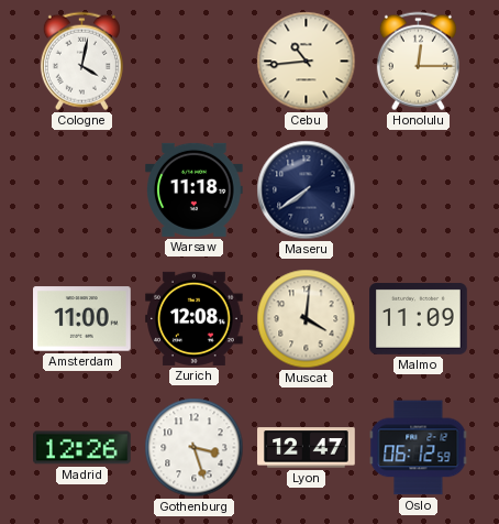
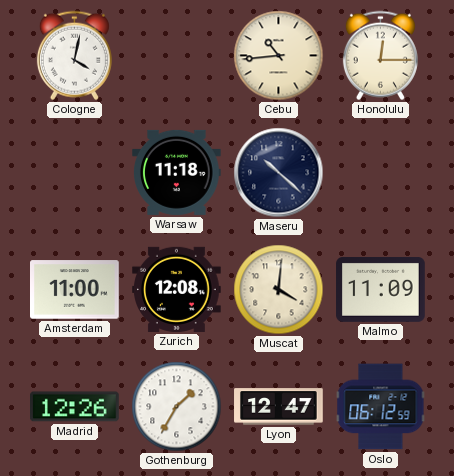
Maseru: 7:39 -> 10:22 (279, 173)
Gothenburg: 3:27 -> 1:35 (177, 407)
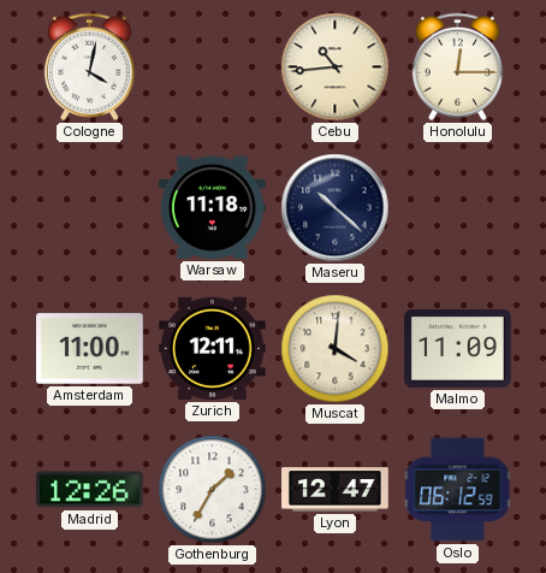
Zurich: 12:08 -> 12:11 (213, 348)
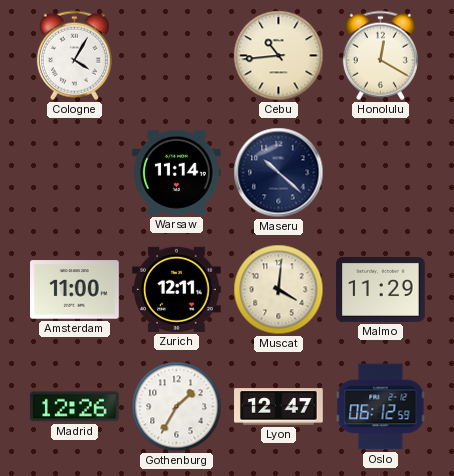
Cologne: 4:02 -> 4:05 (74, 56)
Honolulu: 12:15 -> 12:20 (380, 56)
Warsaw: 11:18 -> 11:14 (177, 172)
Malmo: 11:09 -> 11:29 (381, 290)
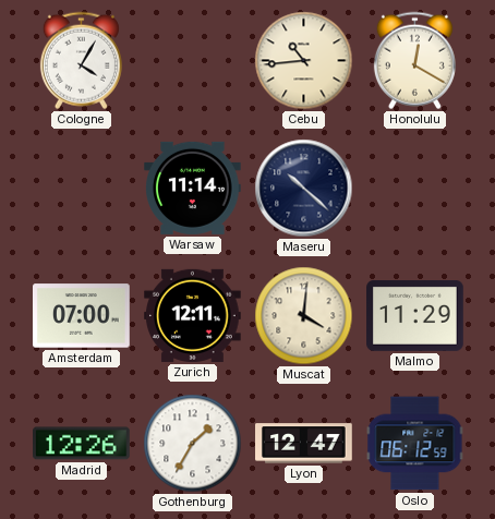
Amsterdam: 11:00 -> 07:00 (82, 316)
